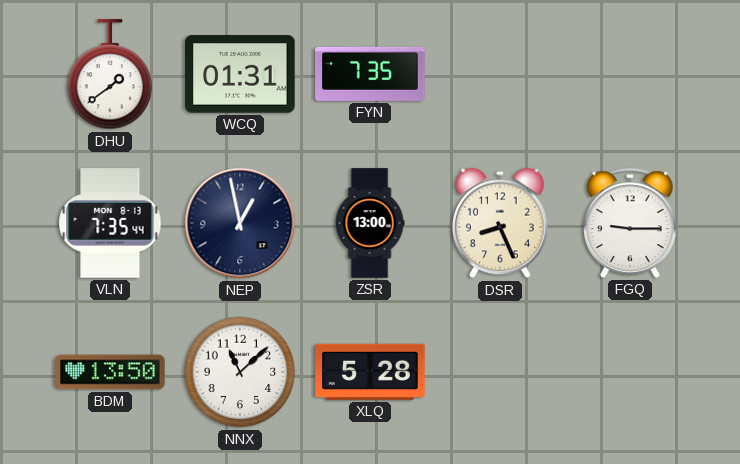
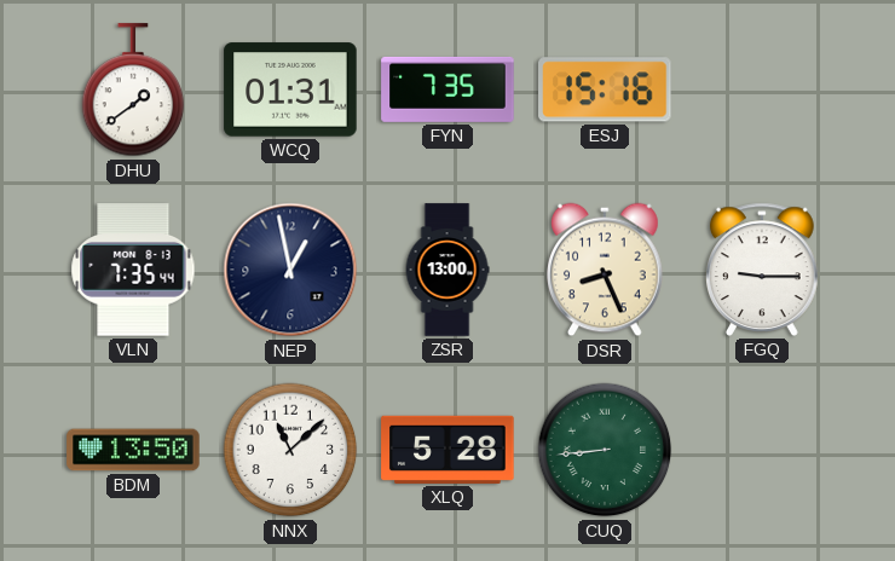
ESJ: none -> 15:16 (605, 89)
CUQ: none -> 8:44 (605, 450)
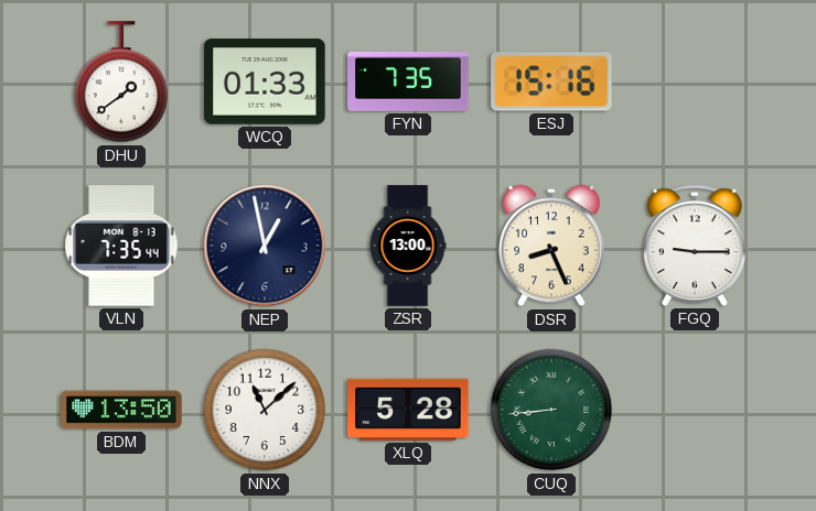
WCQ: 01:31 -> 01:33 (265, 81)
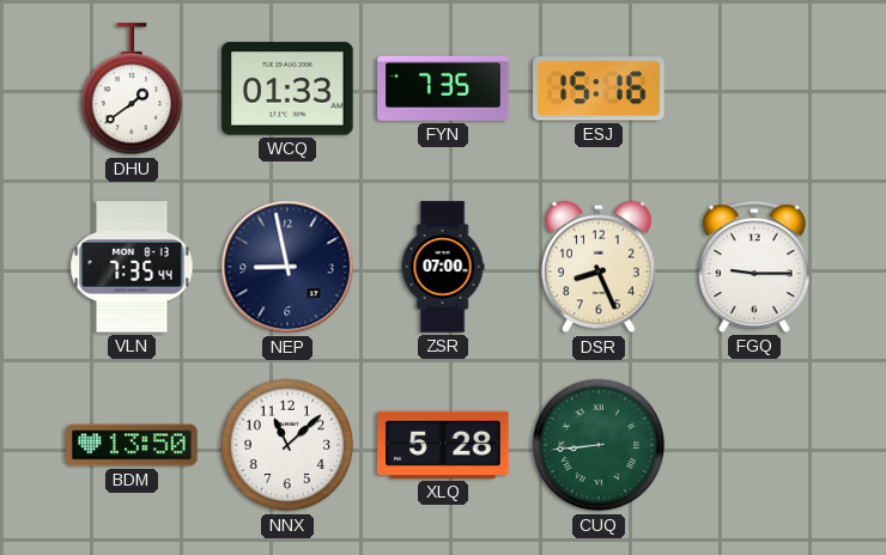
NEP: 12:58 -> 8:58 (287, 267)
ZSR: 13:00 -> 07:00 (443, 267)
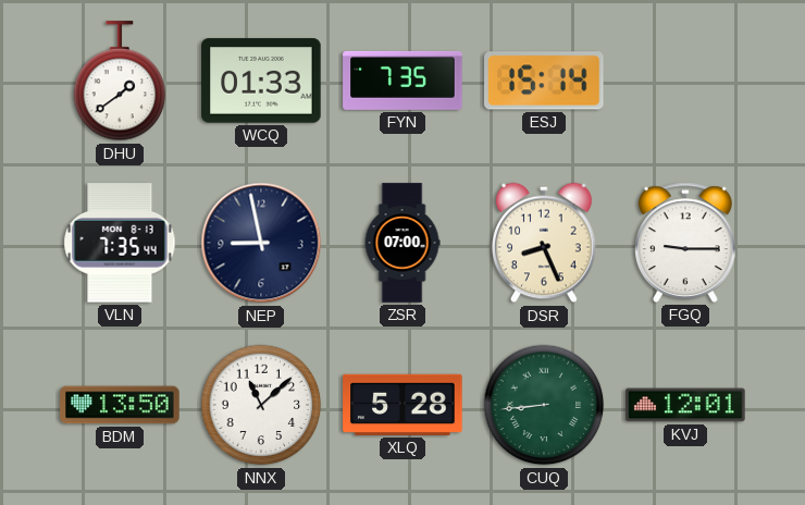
ESJ: 15:16 -> 15:14 (544, 81)
KVJ: none -> 12:01 (685, 405)
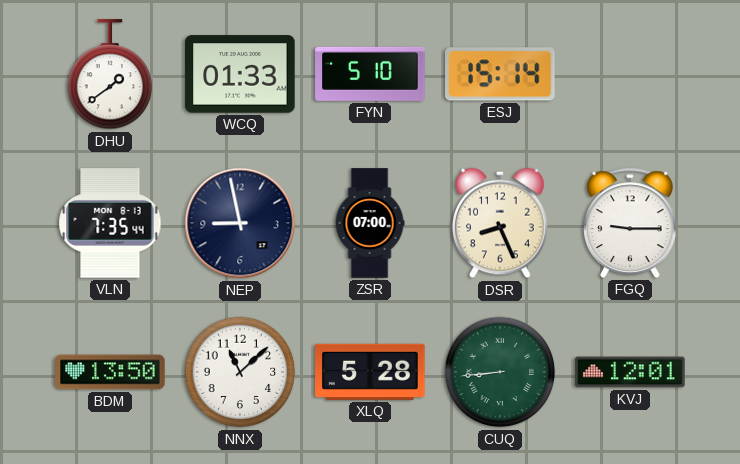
FYN: 7:35 -> 5:10 (370, 74)
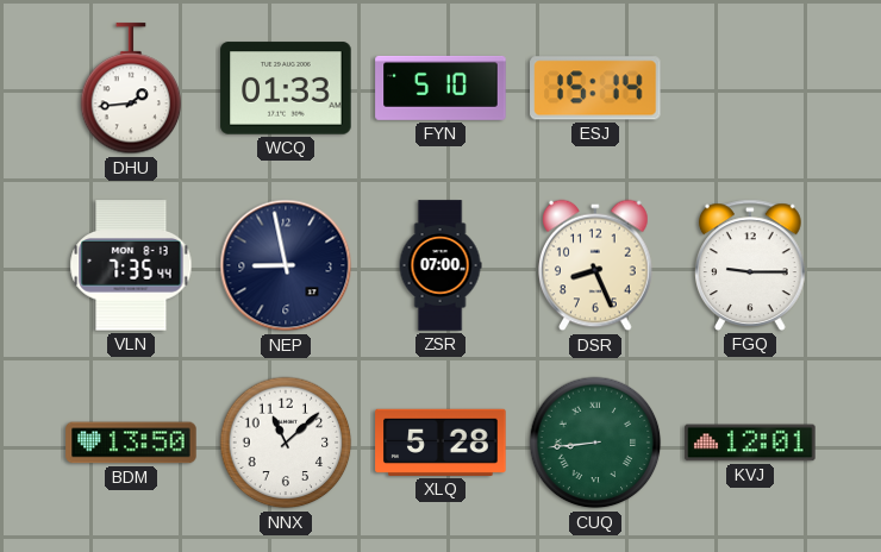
DHU: 1:39 -> 1:44 (131, 89)
